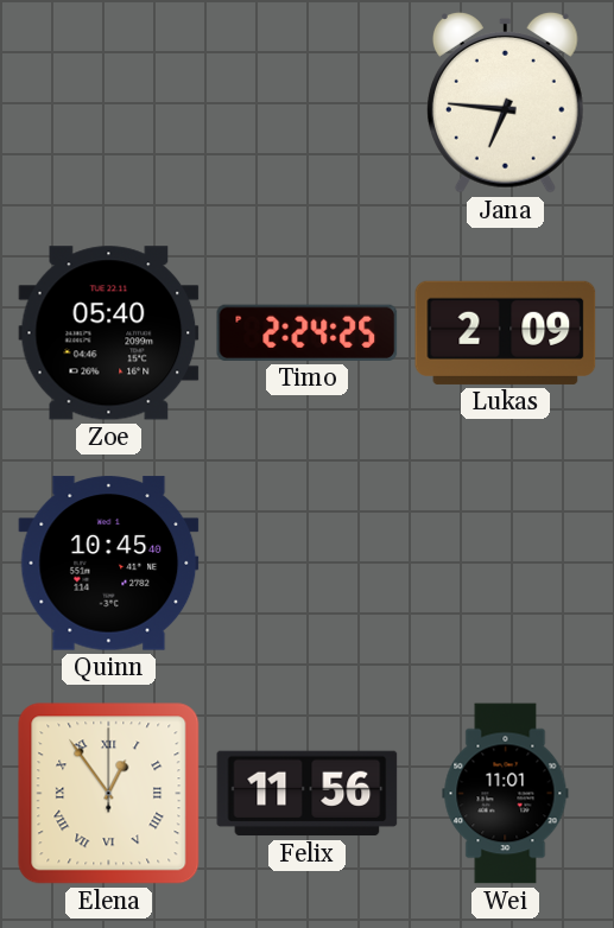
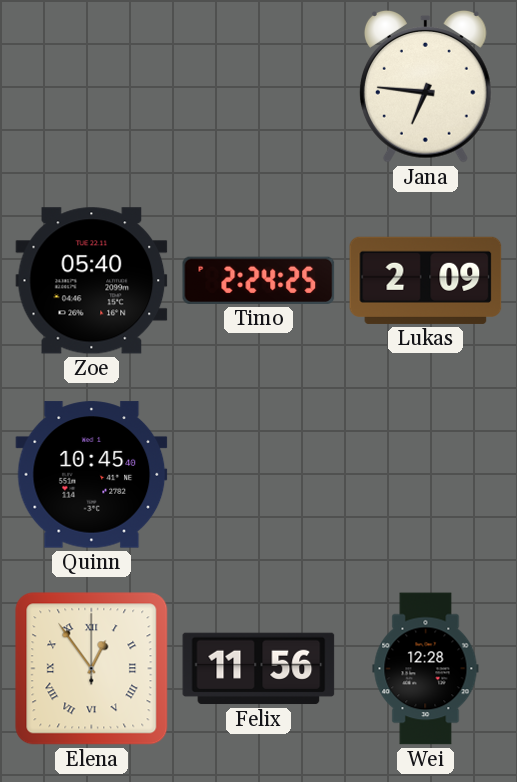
Wei: 11:01 -> 12:28 (426, 669)
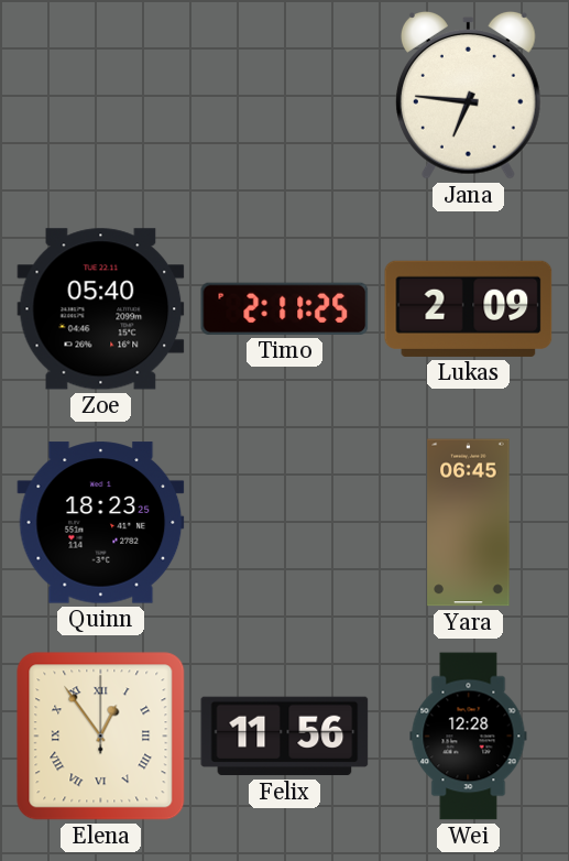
Timo: 2:24 -> 2:11 (285, 308)
Quinn: 10:45 -> 18:23 (101, 523)
Yara: none -> 06:45 (469, 523)
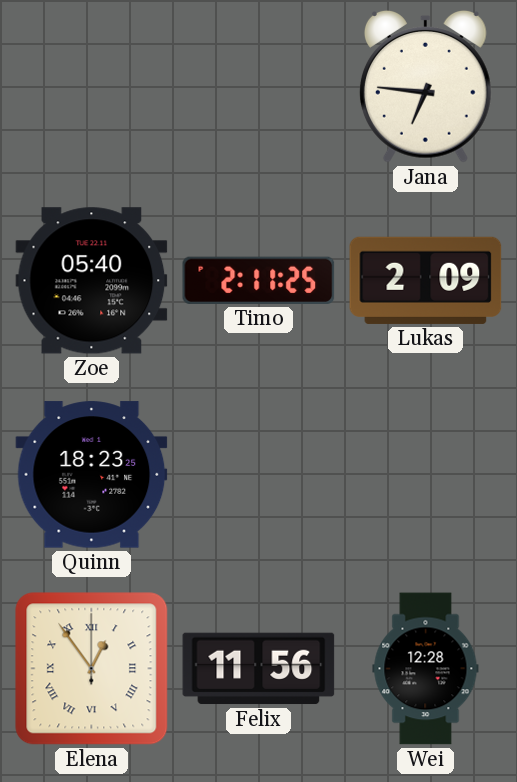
Yara: 06:45 -> none (469, 523)
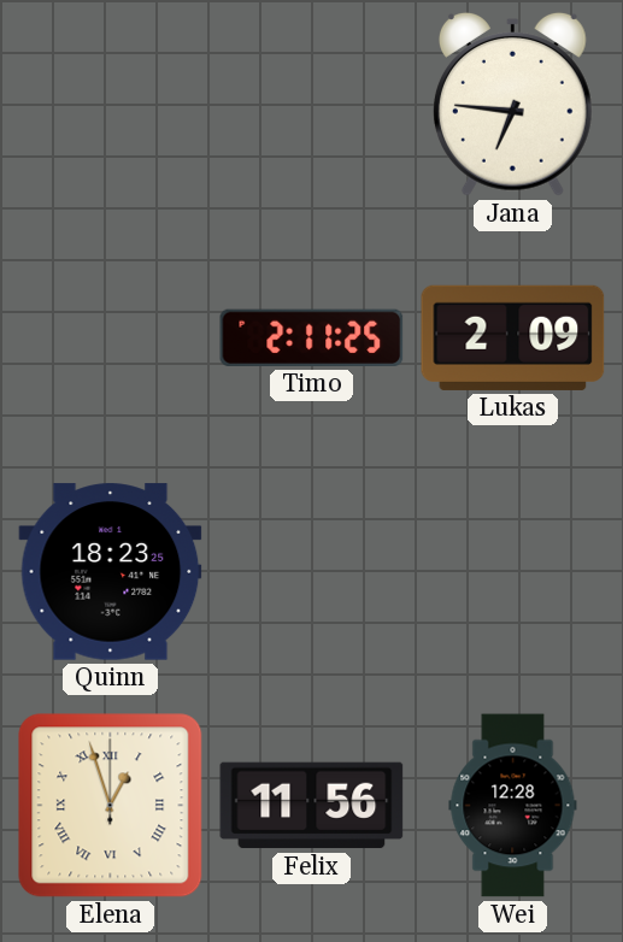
Zoe: 05:40 -> none (92, 281)
Elena: 12:54 -> 12:57 (111, 806)
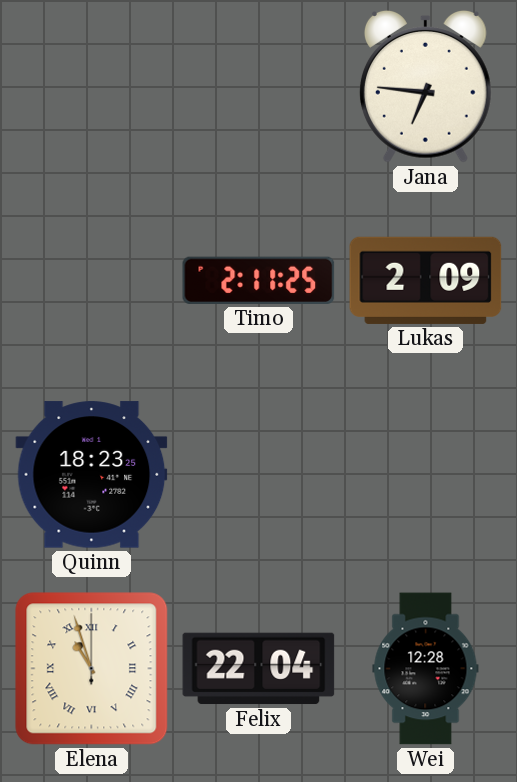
Elena: 12:57 -> 10:57 (92, 669)
Felix: 11:56 -> 22:04 (259, 669)
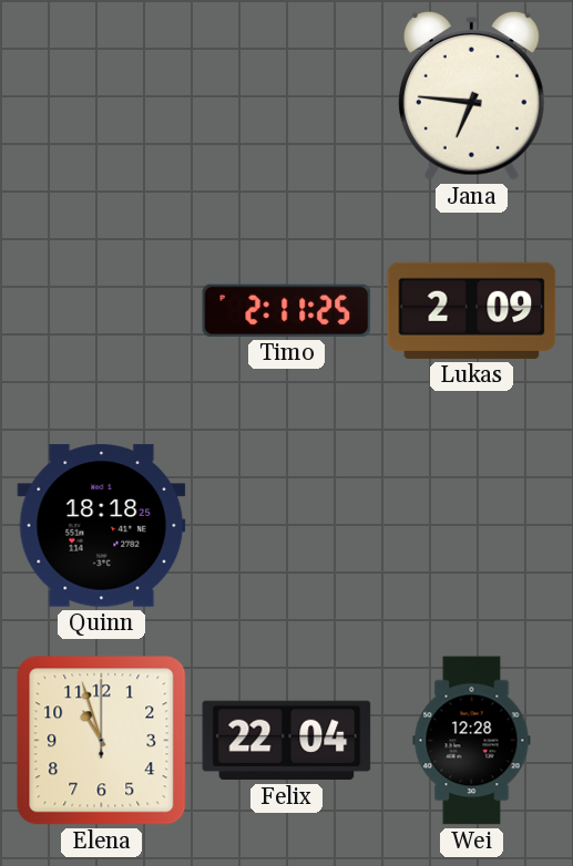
Quinn: 18:23 -> 18:18 (102, 526)
Elena numerals: Roman -> Arabic (102, 741)
